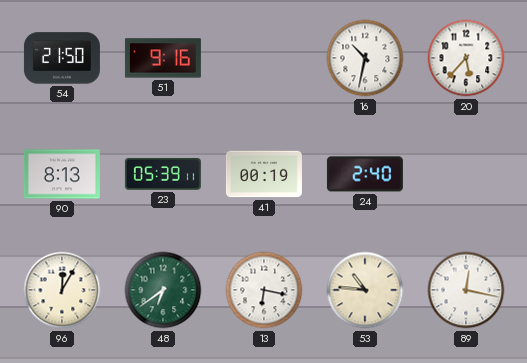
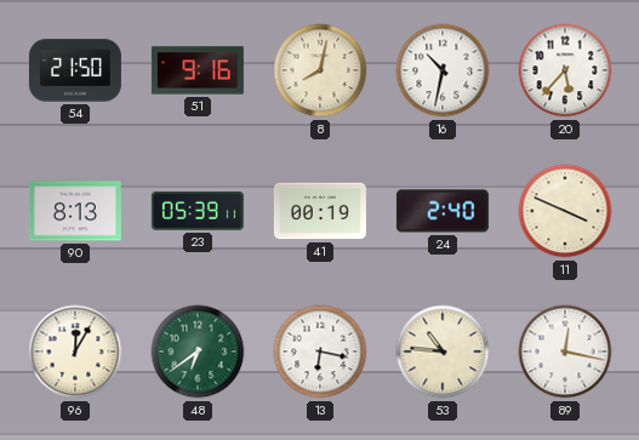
8: none -> 8:02 (320, 70)
11: none -> 3:49 (565, 211)
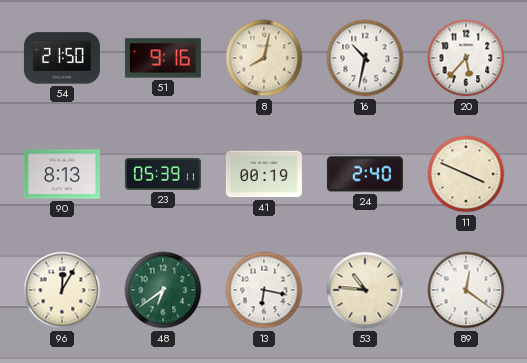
89: 12:17 -> 12:21 (466, 290)
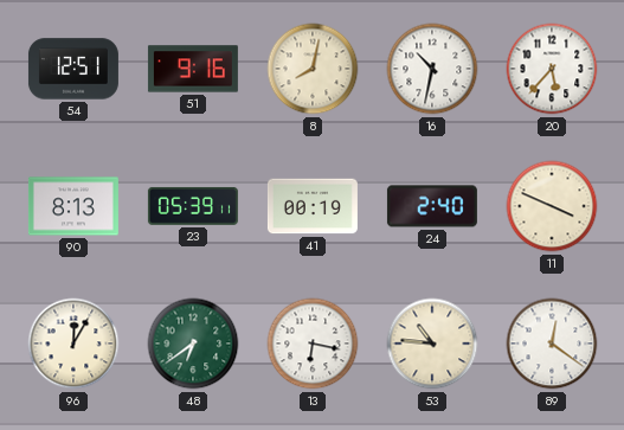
54: 21:50 -> 12:51 (73, 69)
